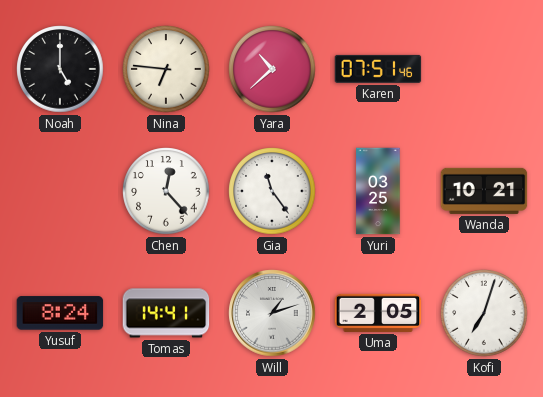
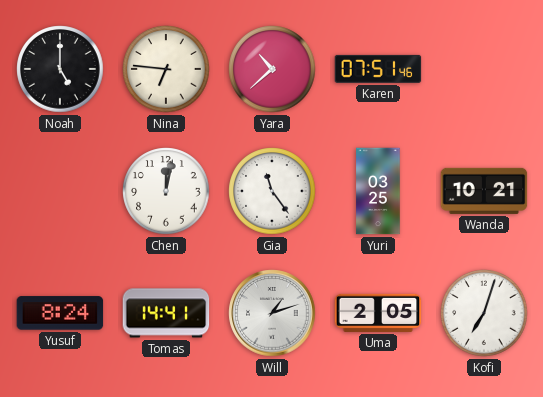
Chen: 12:23 -> 12:02 (166, 191)
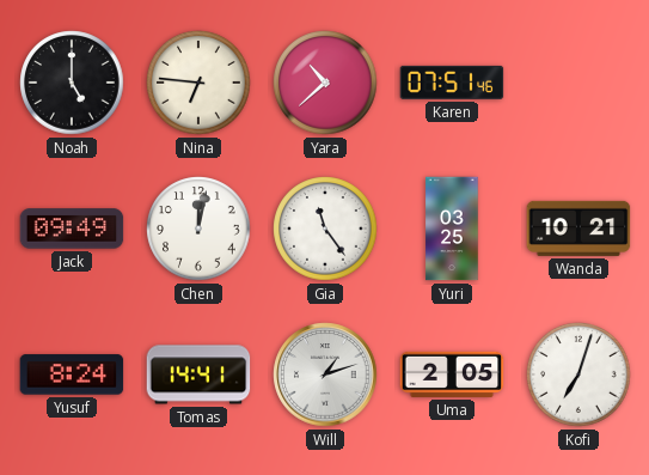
Jack: none -> 09:49 (72, 229)
